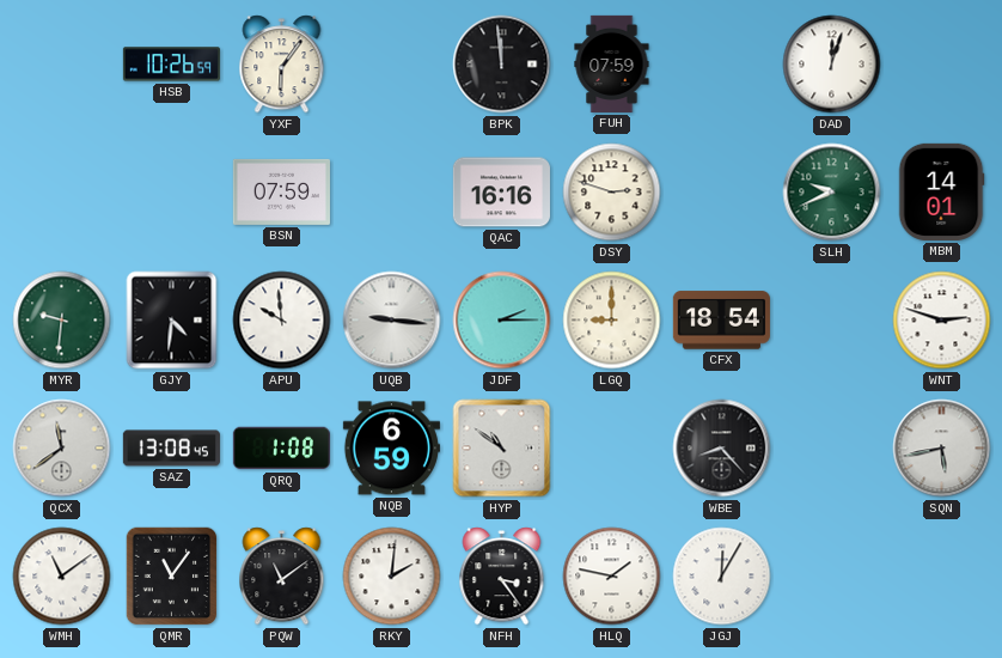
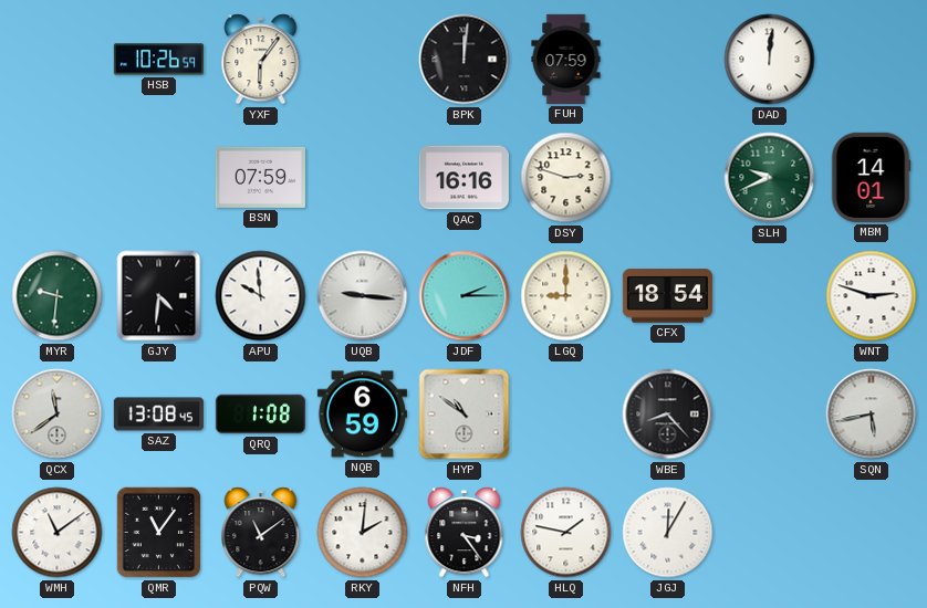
BPK: 11:59 -> 12:01 (465, 60)
DAD: 12:03 -> 12:01 (770, 60)
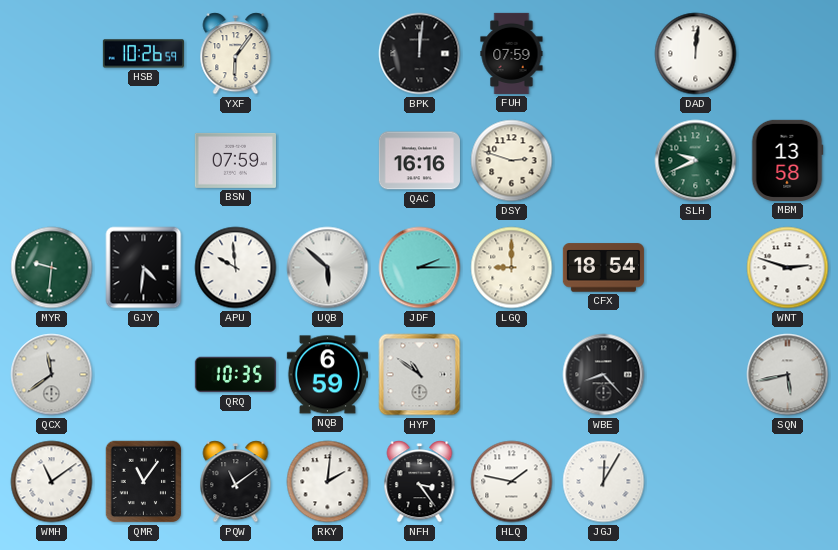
MBM: 14:01 -> 13:58 (787, 160)
UQB: 9:16 -> 5:52 (328, 268)
SAZ: 13:08 -> none (158, 415)
QRQ: 1:08 -> 10:35 (235, 375)
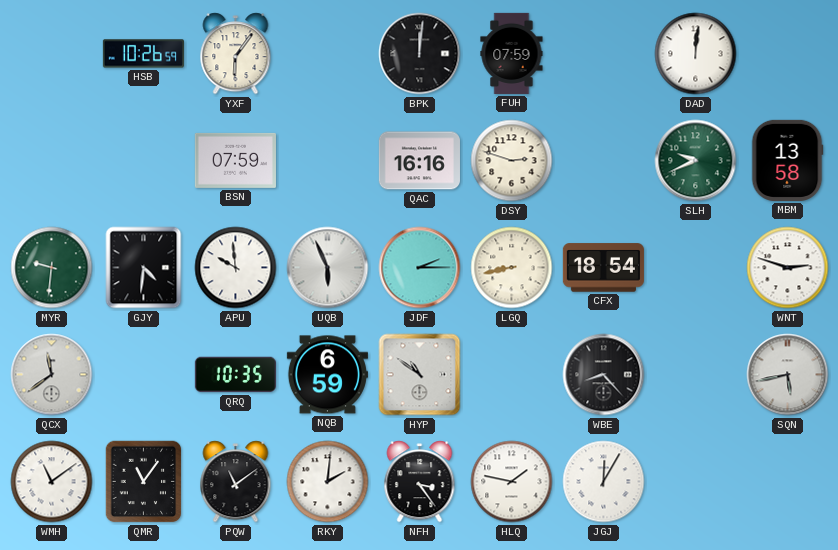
UQB: 5:52 -> 5:56 (328, 268)
LGQ: 9:00 -> 8:43 (512, 268)
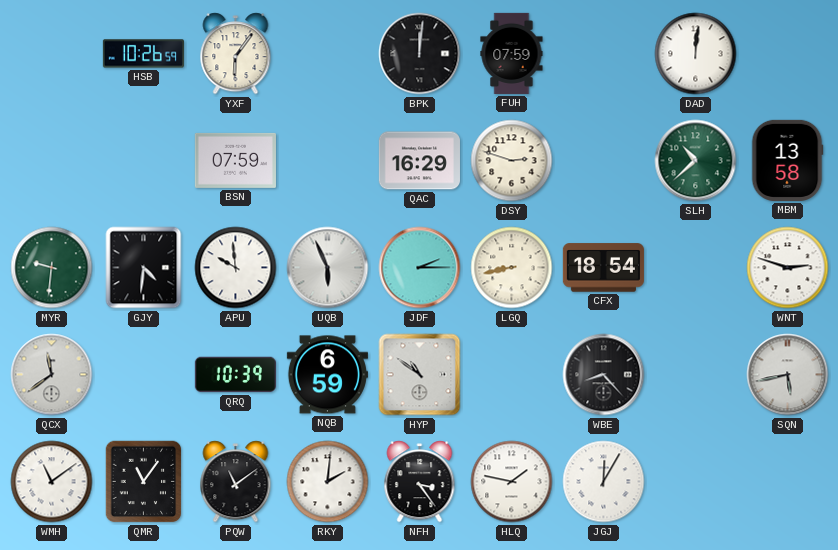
QAC: 16:16 -> 16:29 (419, 161)
SLH: 9:41 -> 10:38 (696, 161)
QRQ: 10:35 -> 10:39 (235, 375)
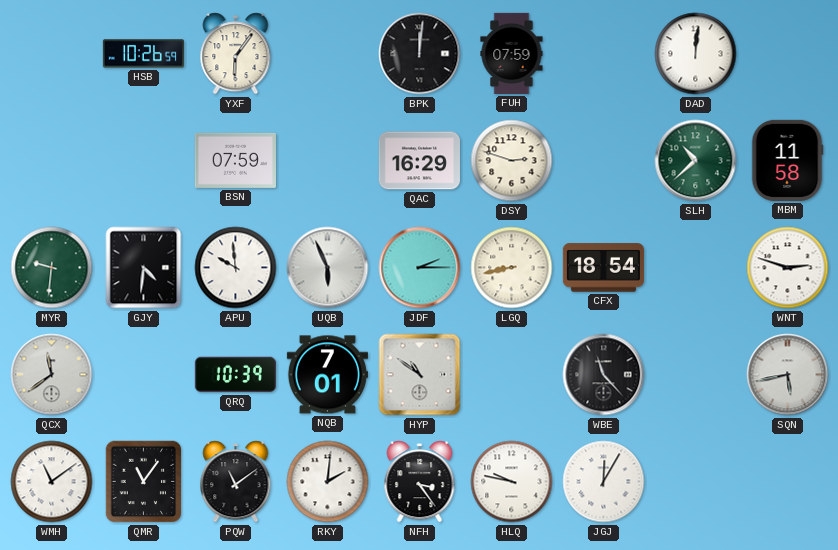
MBM: 13:58 -> 11:58 (787, 160)
NQB: 6:59 -> 7:01 (327, 375)
WBE: 8:23 -> 11:23 (604, 375)
HLQ: 1:47 -> 9:47 (512, 482)
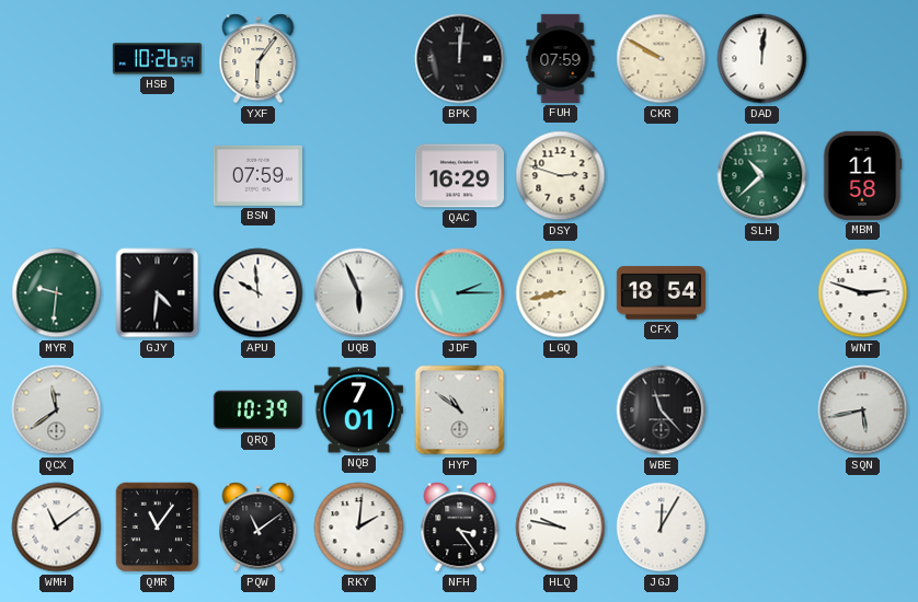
CKR: none -> 9:50 (662, 59)
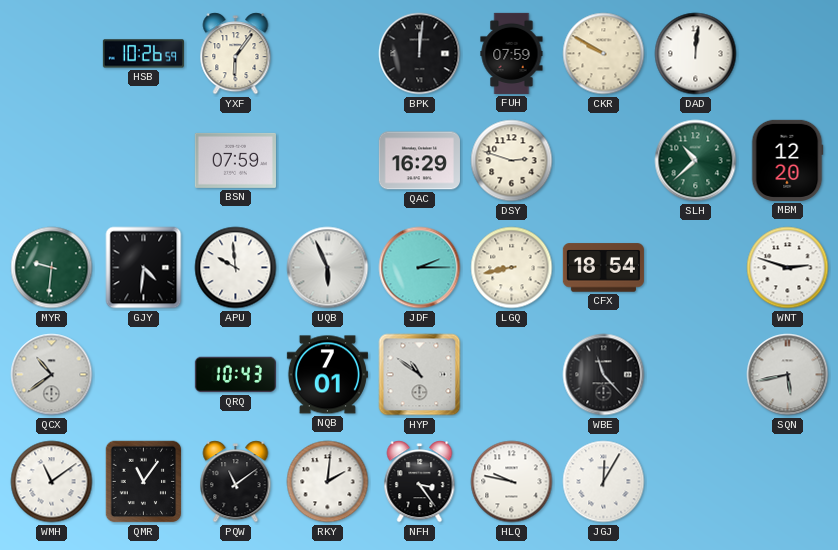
MBM: 11:58 -> 12:20 (787, 160)
QCX: 11:39 -> 10:39 (52, 375)
QRQ: 10:39 -> 10:43 (235, 375)
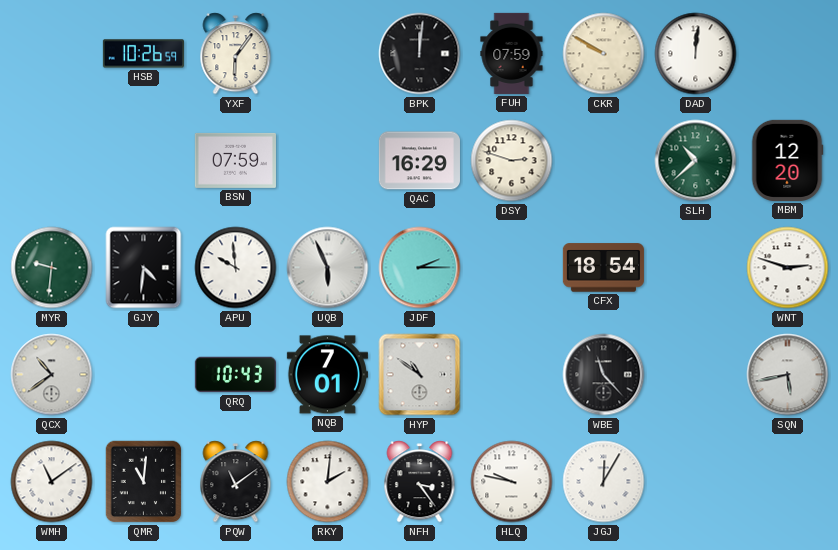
LGQ: 8:43 -> none (512, 268)
QMR: 11:06 -> 11:01 (144, 482)
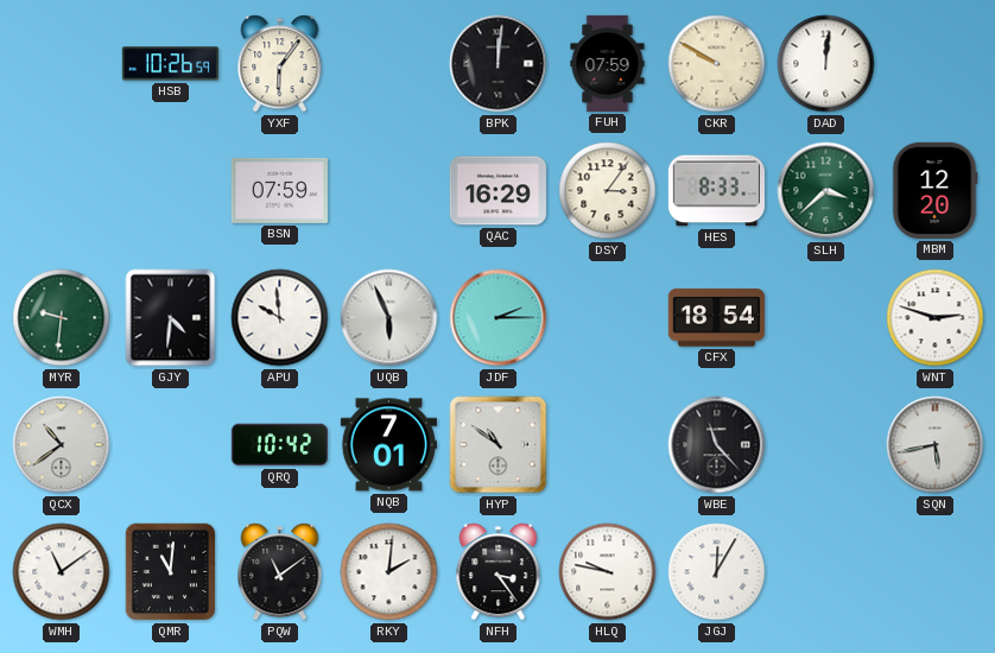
DSY: 2:48 -> 3:06 (608, 191)
HES: none -> 8:33 (716, 191)
SLH: 10:38 -> 3:38 (826, 191)
QRQ: 10:43 -> 10:42 (279, 445)
